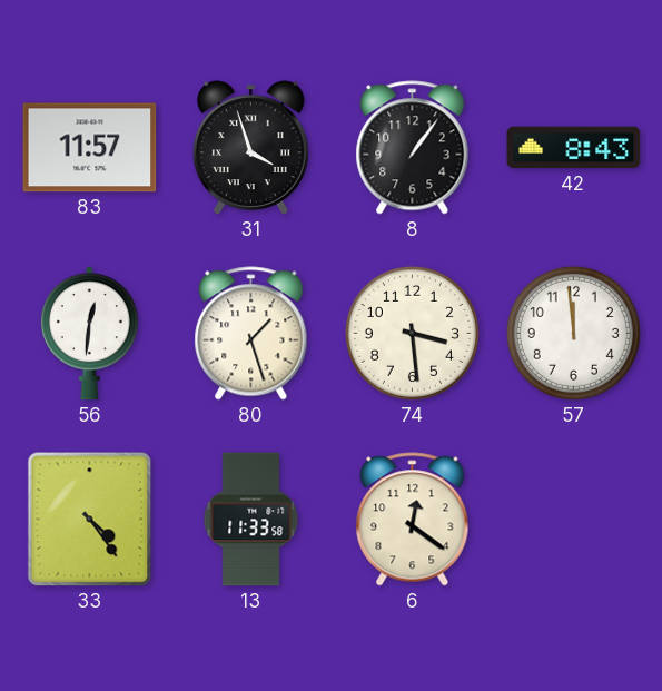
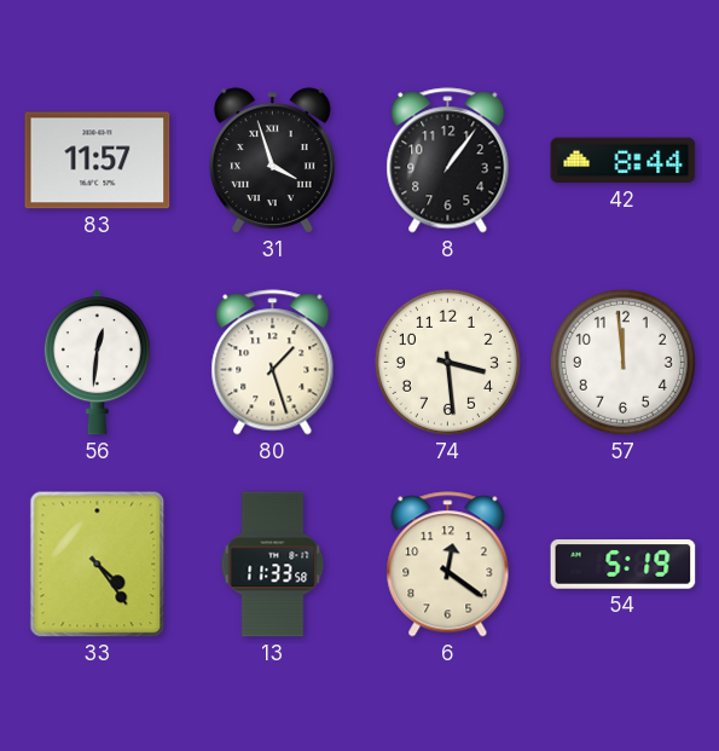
42: 8:43 -> 8:44 (624, 161)
54: none -> 5:19 (624, 565)
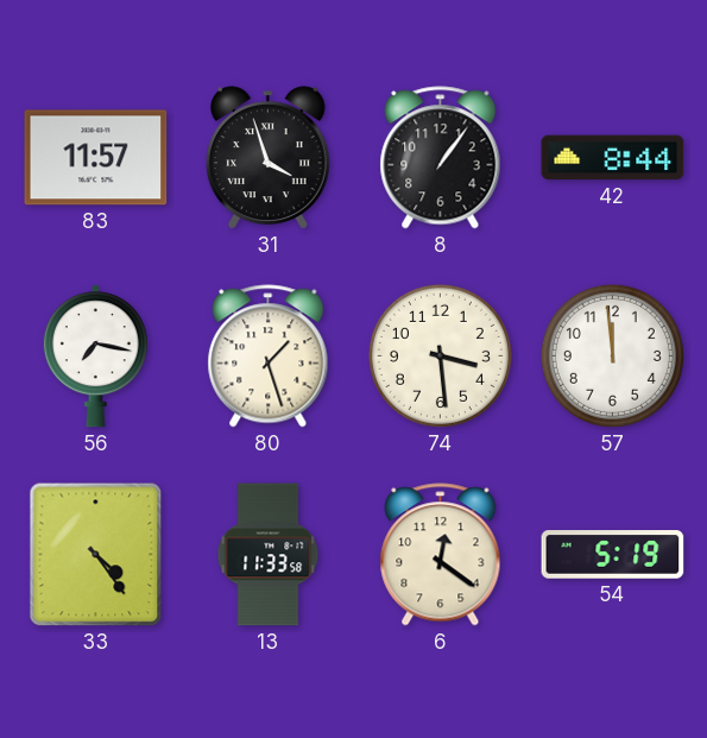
56: 12:31 -> 7:17 (95, 357)
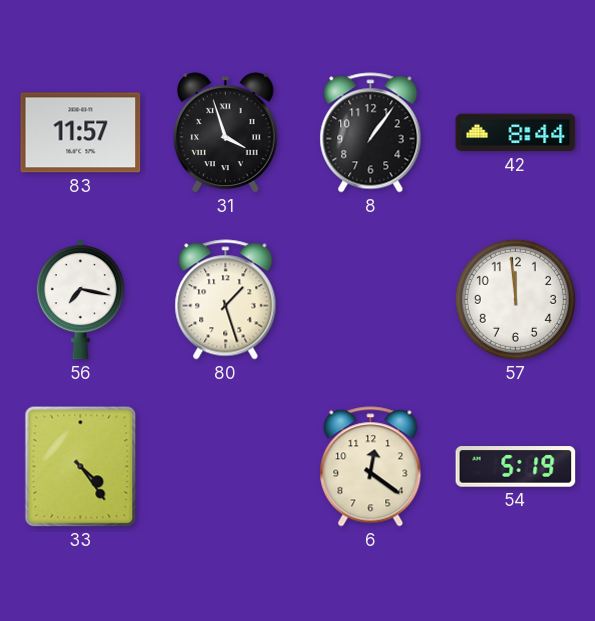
74: 3:29 -> none (440, 355)
13: 11:33 -> none (269, 555)
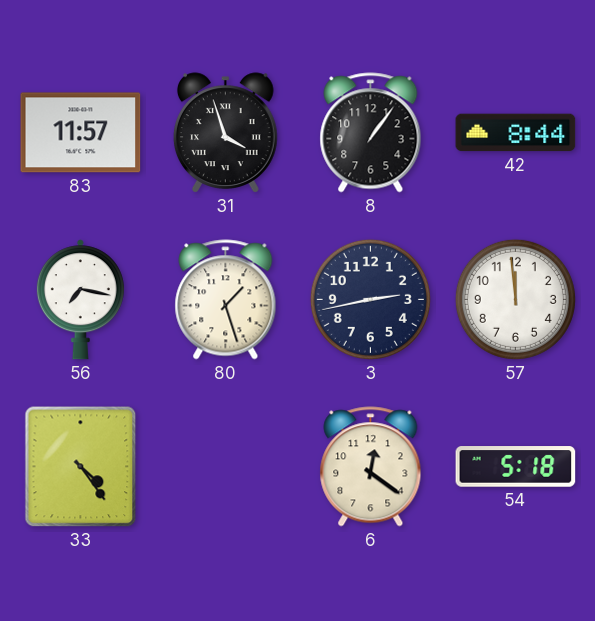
3: none -> 2:43 (370, 299)
54: 5:19 -> 5:18 (516, 467)
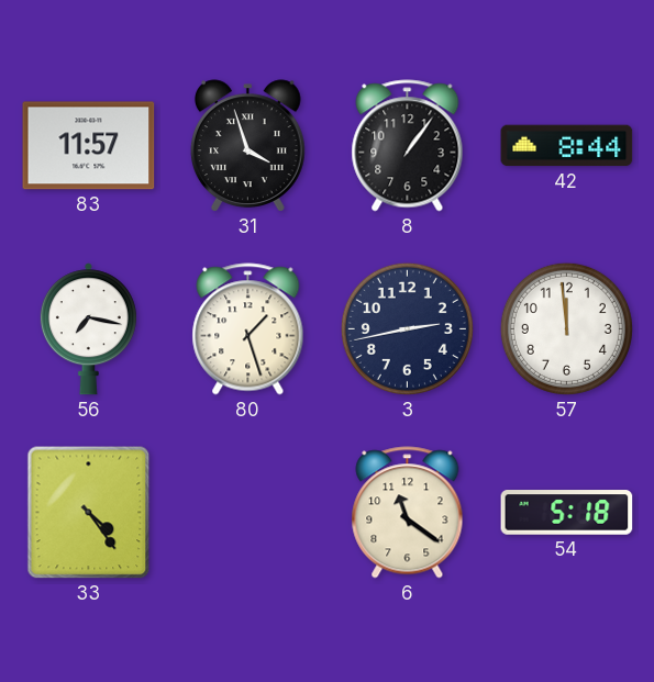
6: 12:21 -> 11:21 (408, 513)
